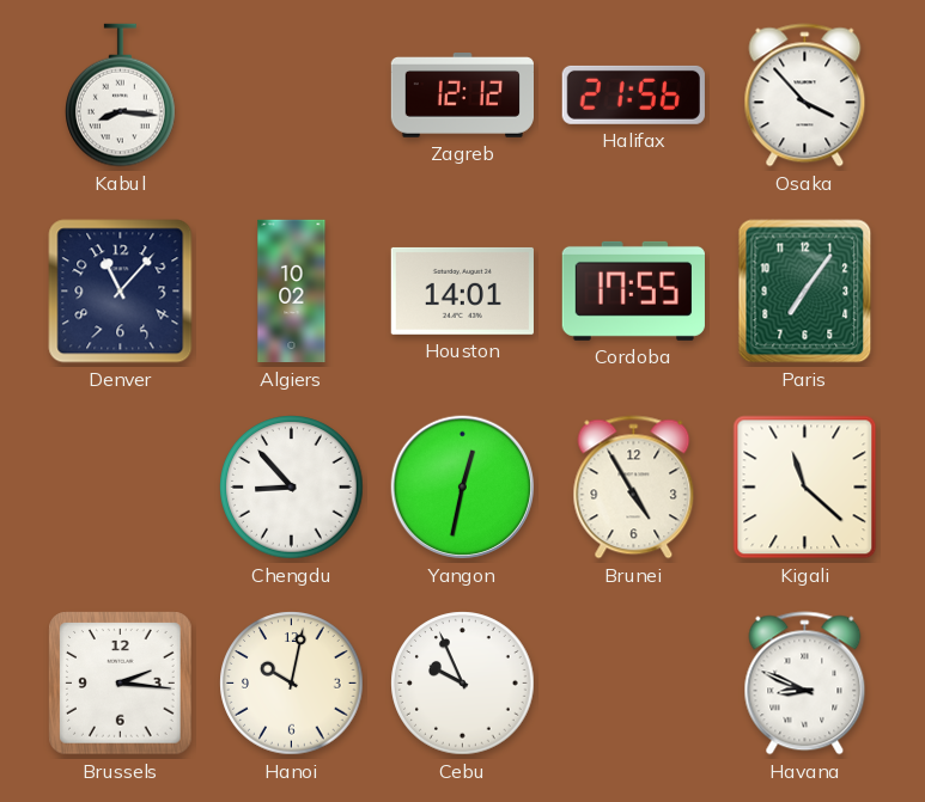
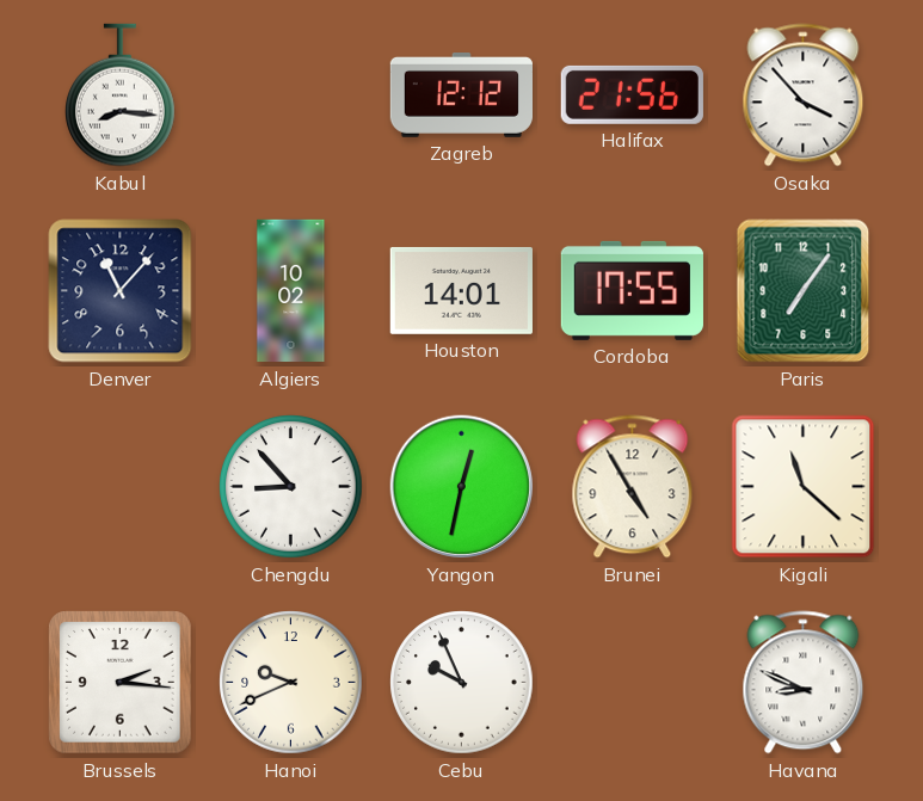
Hanoi: 10:02 -> 9:41 (291, 683)
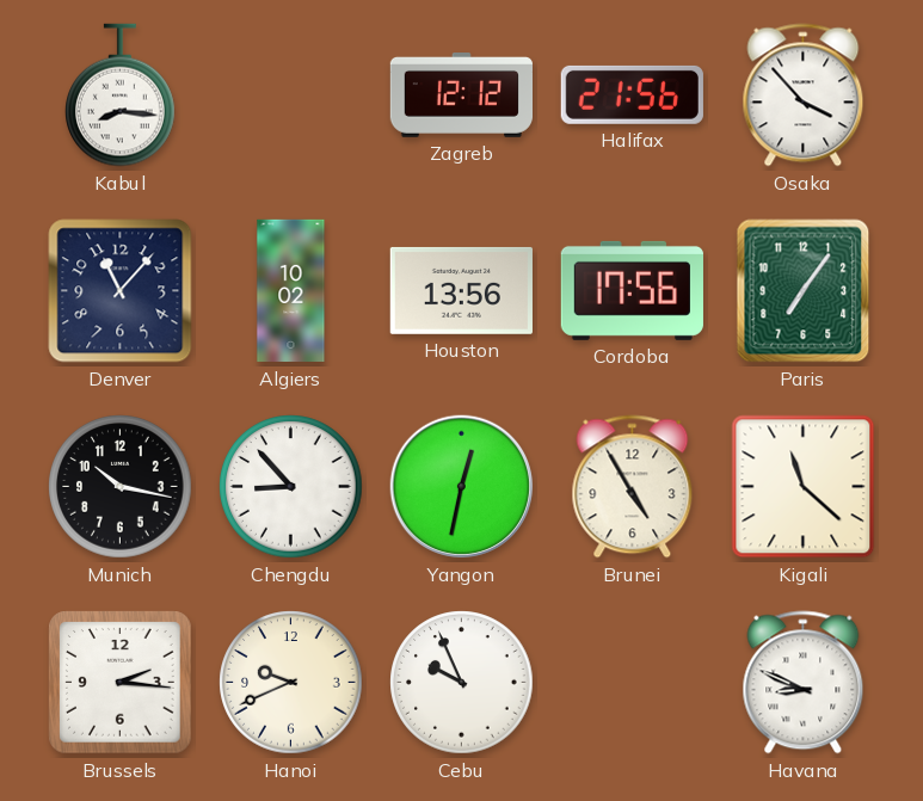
Houston: 14:01 -> 13:56 (461, 290)
Cordoba: 17:55 -> 17:56 (632, 290)
Munich: none -> 10:17 (121, 487)
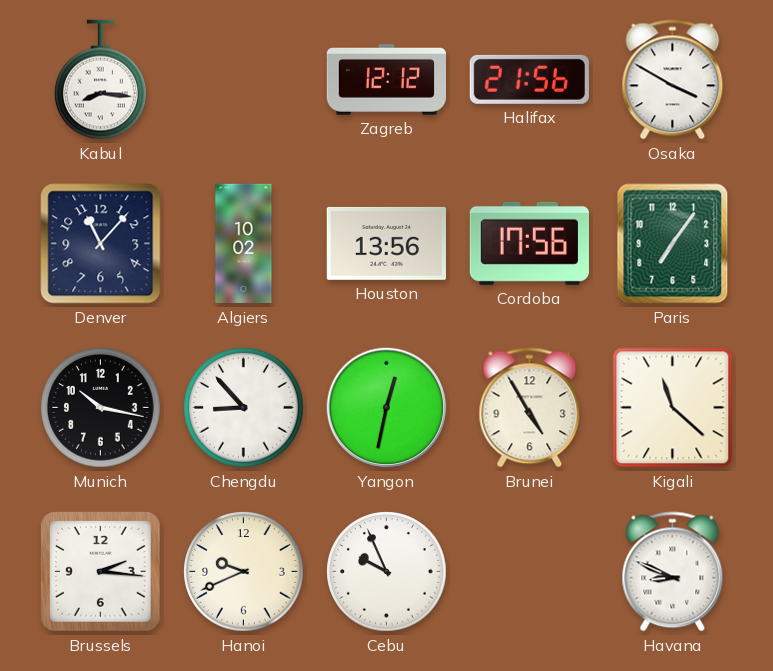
Osaka: 3:53 -> 3:50 (673, 80)
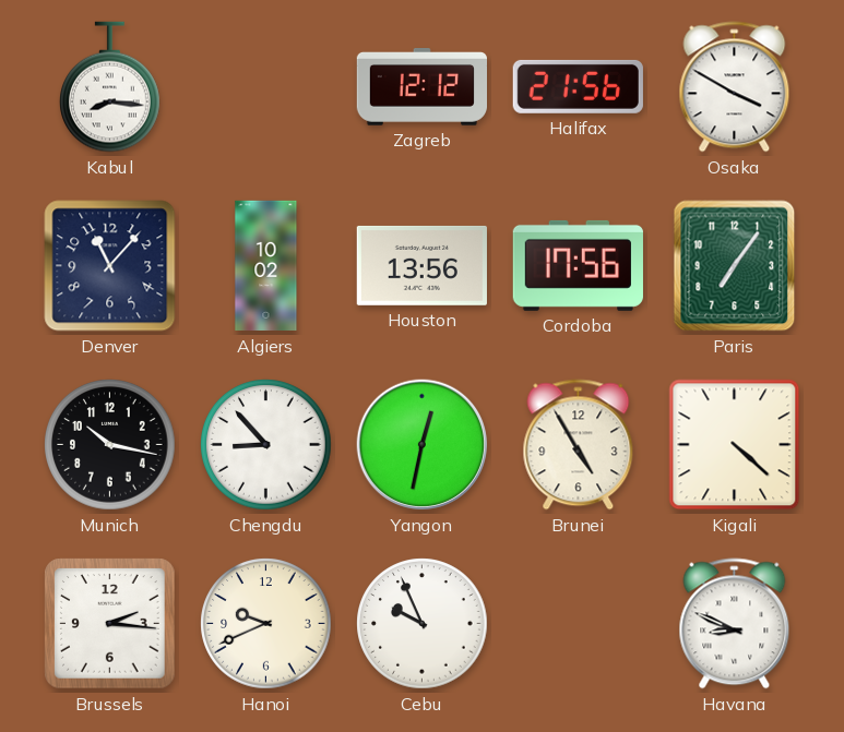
Kigali: 11:22 -> 4:22 (735, 445)
